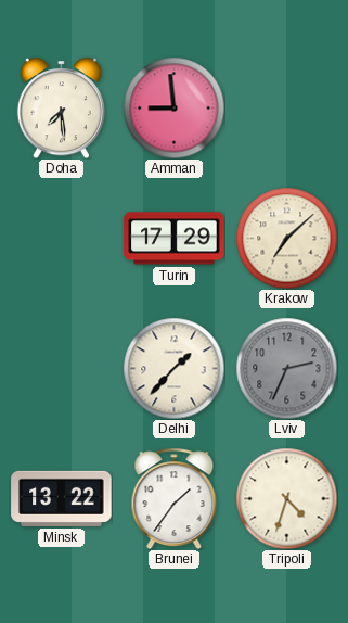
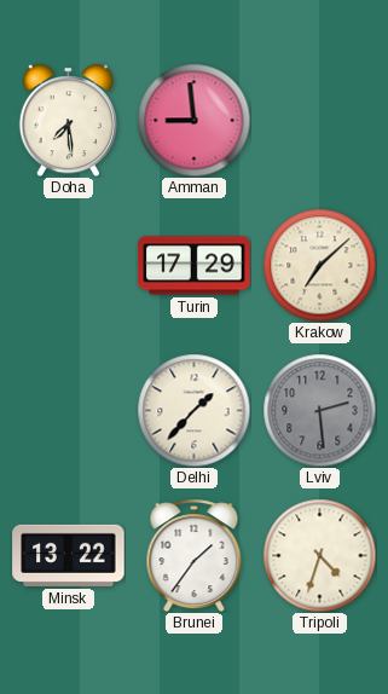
Lviv: 2:34 -> 2:29 (319, 410)
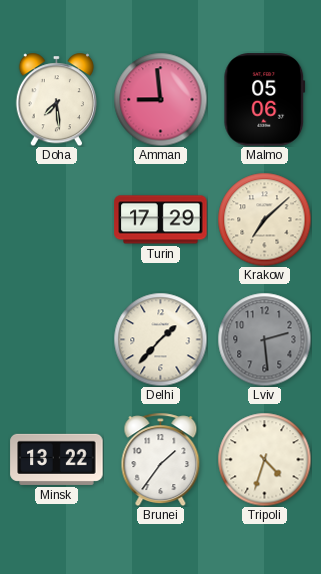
Malmo: none -> 05:06 (265, 100)
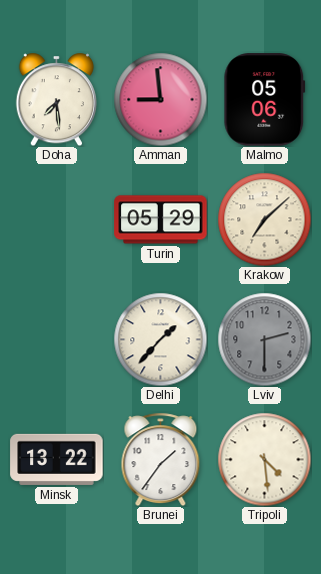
Turin: 17:29 -> 05:29 (161, 220)
Lviv: 2:29 -> 2:30 (264, 339)
Tripoli: 4:33 -> 4:29 (264, 459)
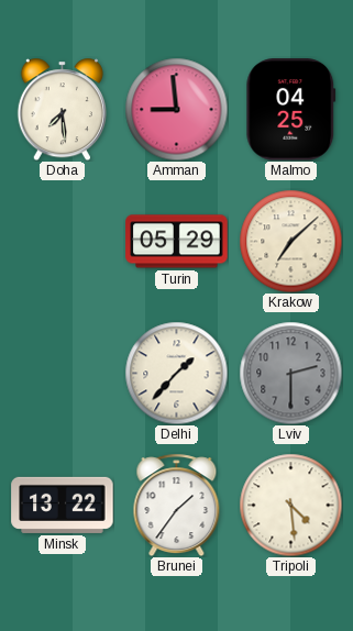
Malmo: 05:06 -> 04:25 (291, 110)
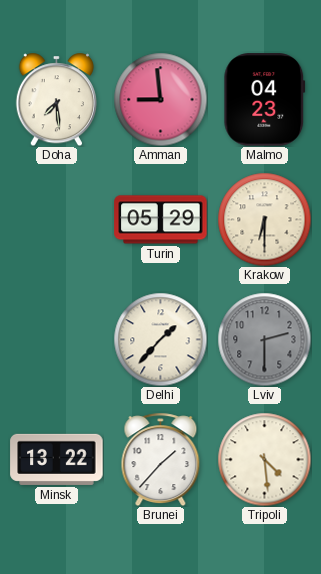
Malmo: 04:25 -> 04:23 (265, 100)
Krakow: 7:08 -> 6:30 (264, 219)
Brunei: 1:36 -> 1:37 (161, 459)
